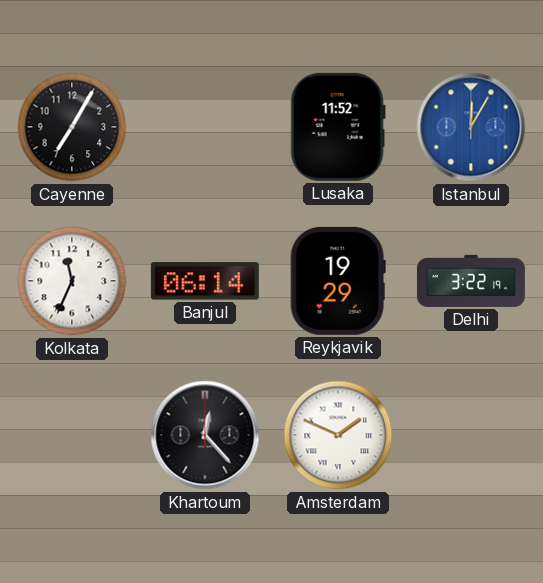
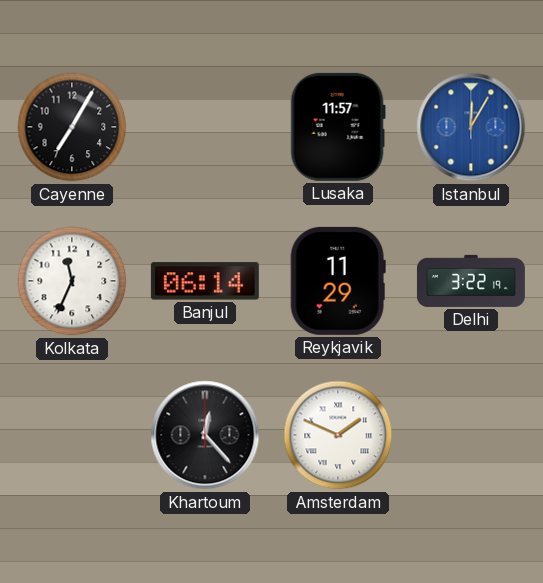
Lusaka: 11:52 -> 11:57 (338, 127)
Reykjavik: 19:29 -> 11:29 (338, 281)
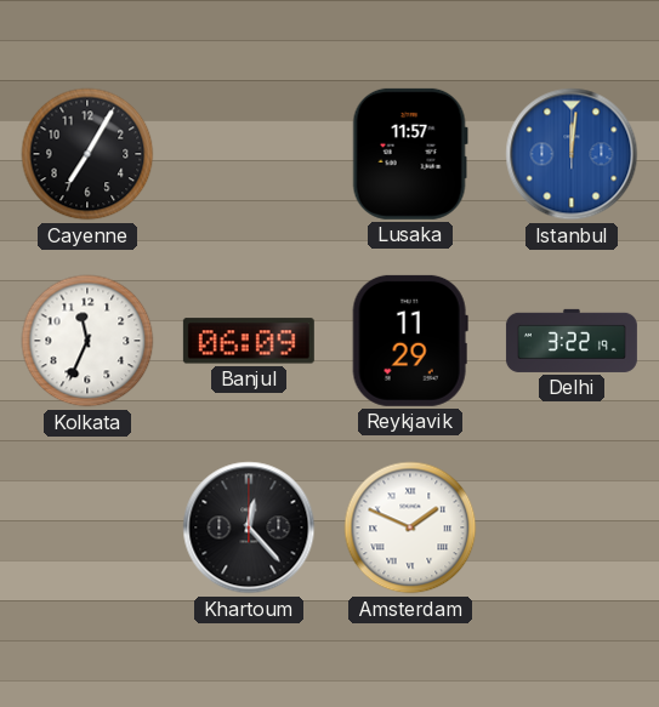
Istanbul: 12:05 -> 12:01 (572, 154)
Banjul: 06:14 -> 06:09 (249, 341)
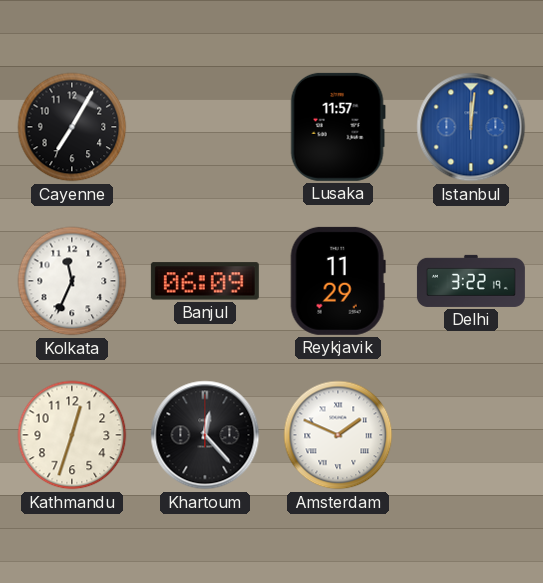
Kathmandu: none -> 12:33 (72, 435)
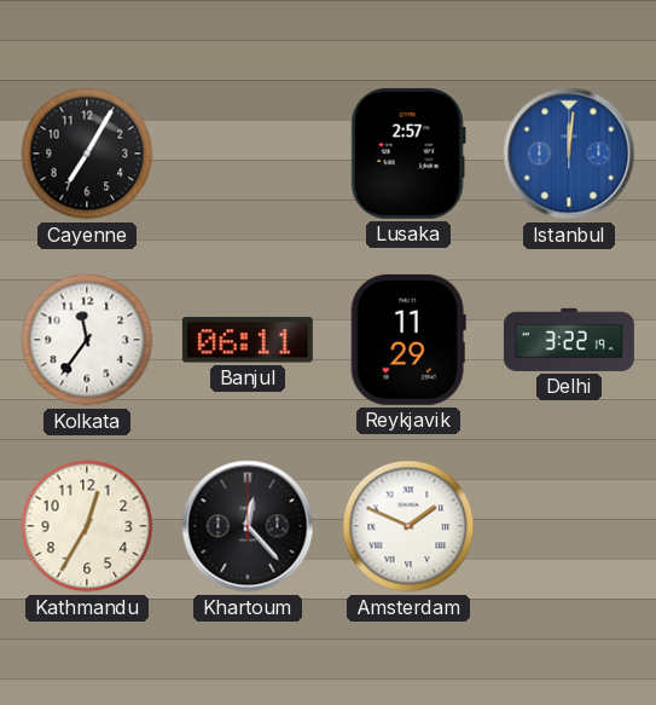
Lusaka: 11:57 -> 2:57 (408, 154)
Kolkata: 11:34 -> 11:36 (87, 340)
Banjul: 06:09 -> 06:11 (248, 340)
Kathmandu: 12:33 -> 12:35 (87, 526)
